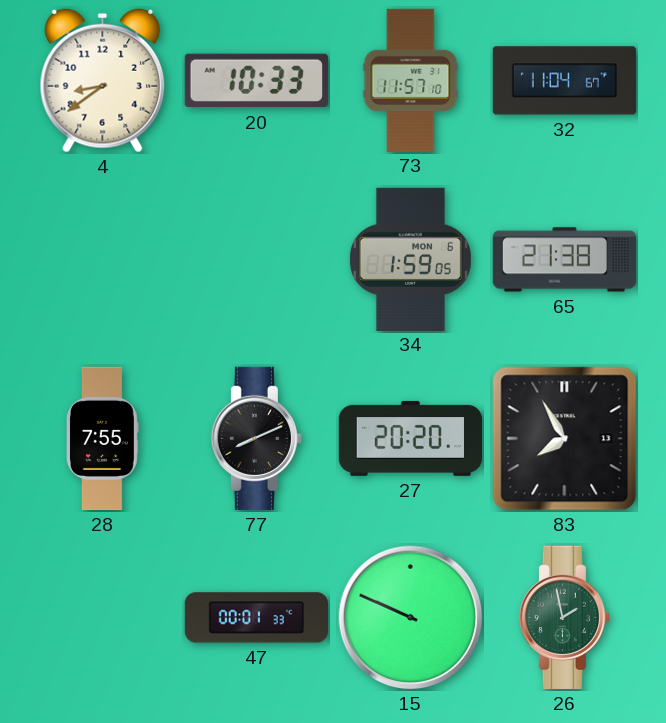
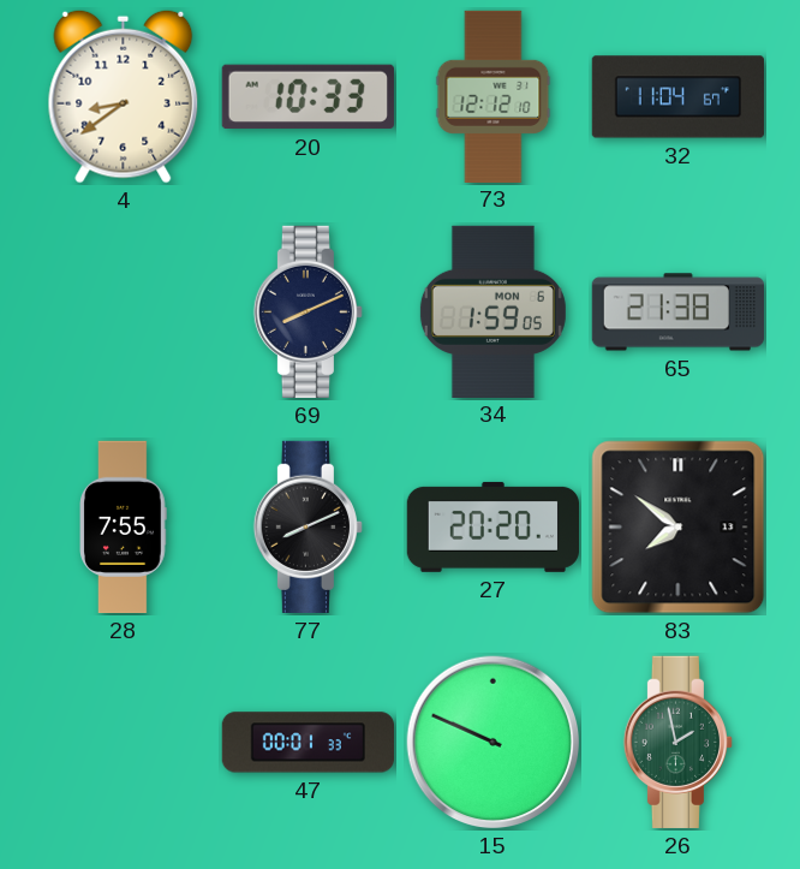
73: 11:57 -> 12:12 (494, 96)
69: none -> 8:11 (308, 311)
83: 7:55 -> 7:51 (679, 528)
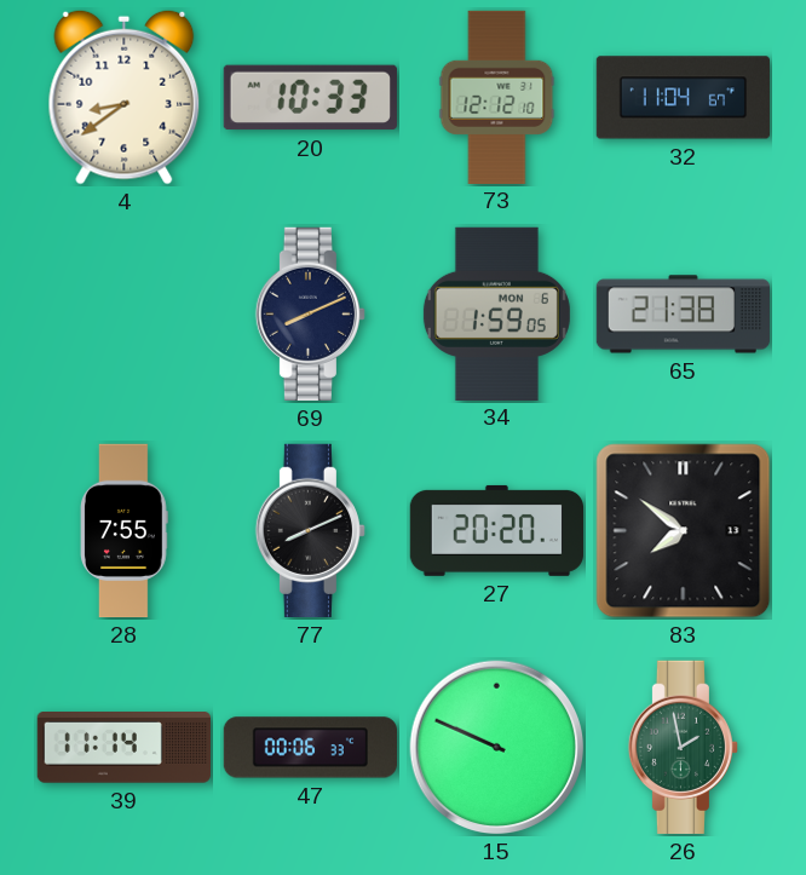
39: none -> 11:14 (123, 748)
47: 00:01 -> 00:06 (310, 748)
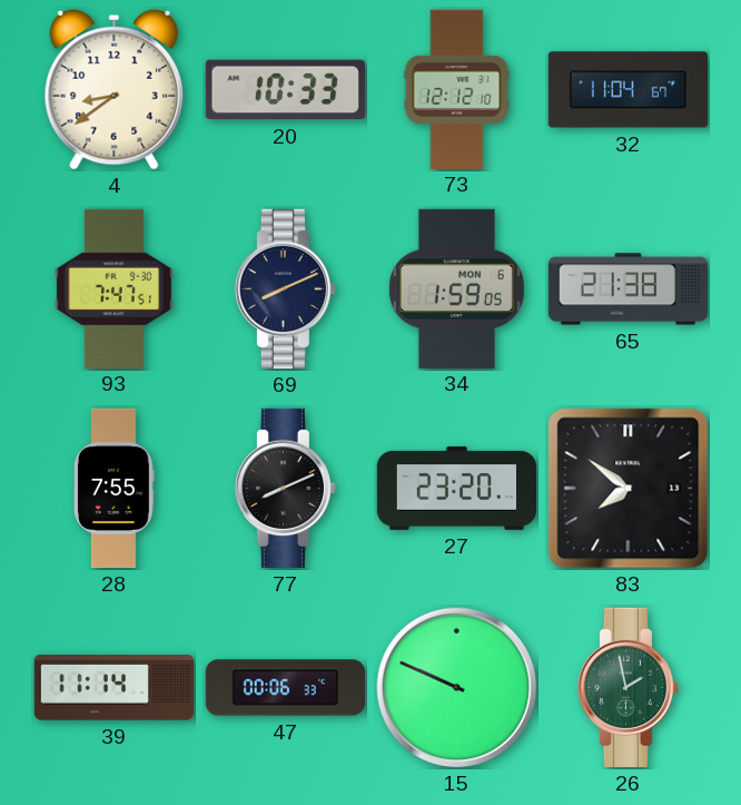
93: none -> 7:47 (113, 288)
27: 20:20 -> 23:20 (456, 488)
